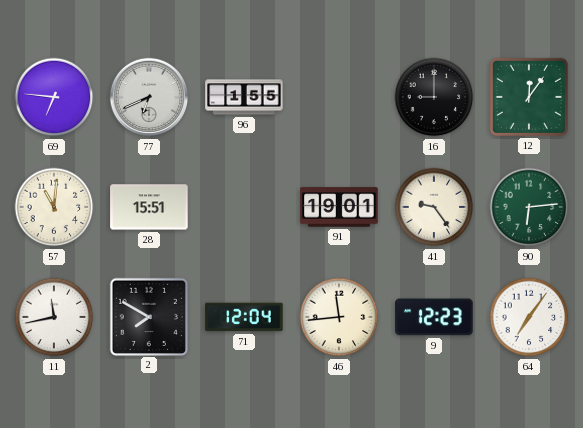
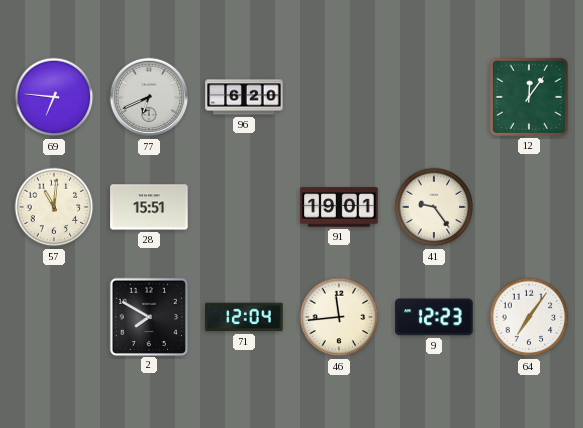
96: 1:55 -> 6:20 (244, 97)
16: 9:00 -> none (434, 97)
90: 6:14 -> none (529, 207)
11: 11:43 -> none (54, 317)
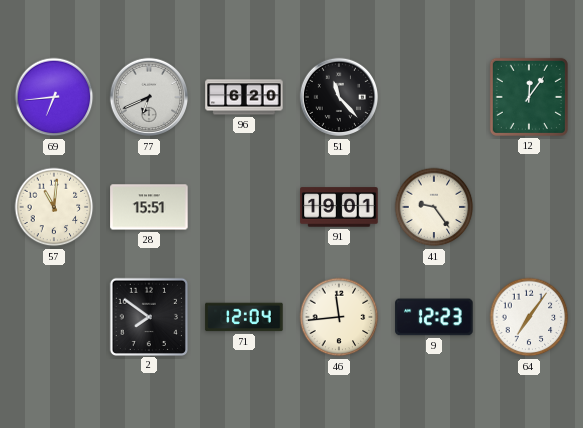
69: 6:46 -> 6:44 (54, 97)
51: none -> 11:23 (339, 97)
2: 7:50 -> 7:51 (148, 316)
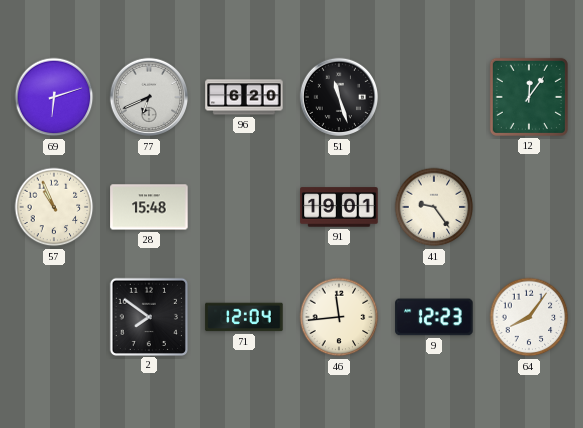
69: 6:44 -> 6:12 (54, 97)
51: 11:23 -> 11:27 (339, 97)
57: 11:01 -> 10:56 (54, 207)
28: 15:51 -> 15:48 (149, 207)
64: 7:06 -> 8:06 (529, 317)
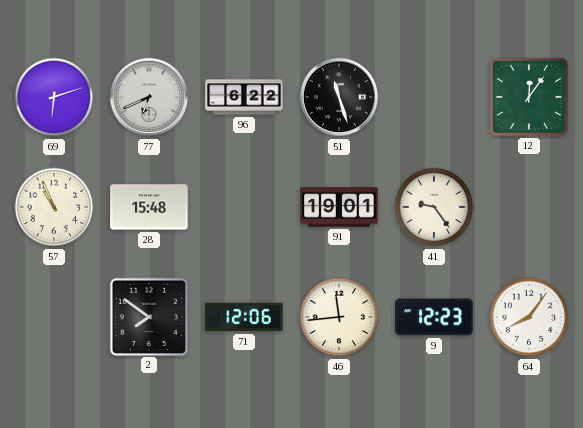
96: 6:20 -> 6:22 (244, 97)
71: 12:04 -> 12:06 (244, 317)
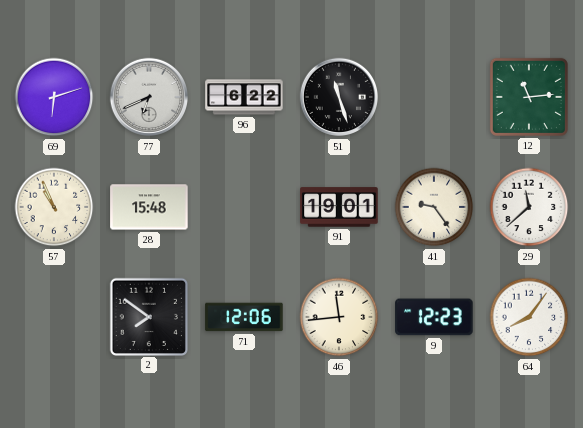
12: 12:06 -> 11:14 (529, 97)
29: none -> 11:38 (529, 207)
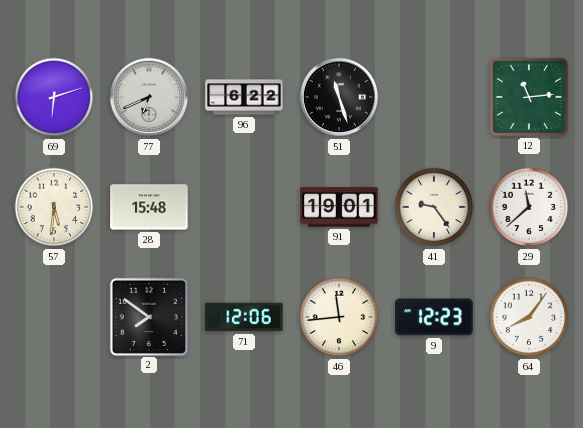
57: 10:56 -> 5:31 (54, 207)
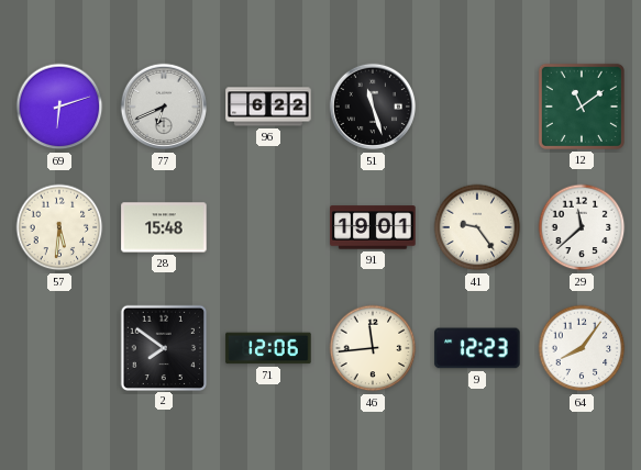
12: 11:14 -> 11:09 (582, 107)
